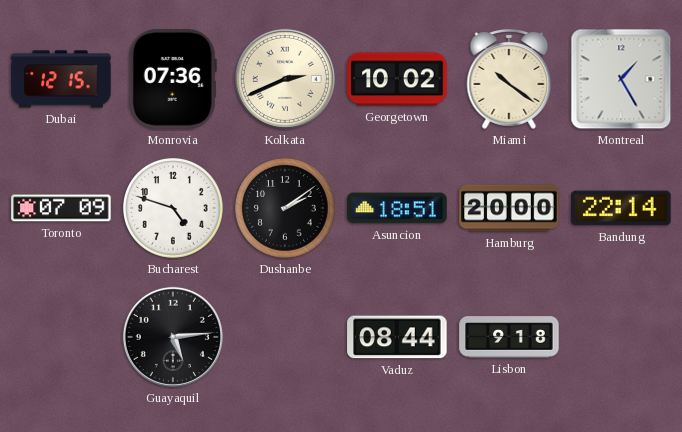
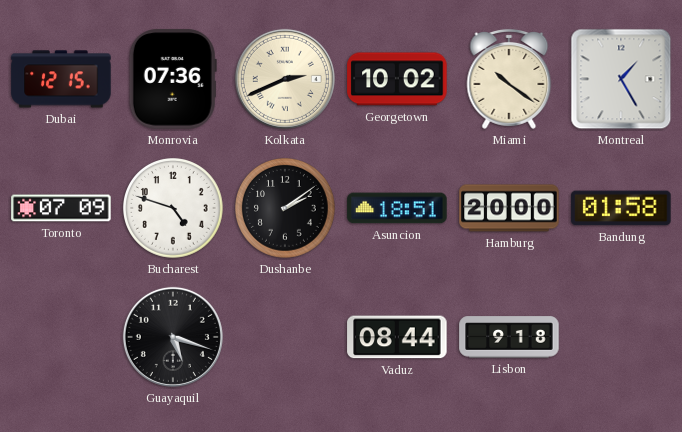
Bandung: 22:14 -> 01:58 (621, 208)
Guayaquil: 5:14 -> 5:18 (173, 337)
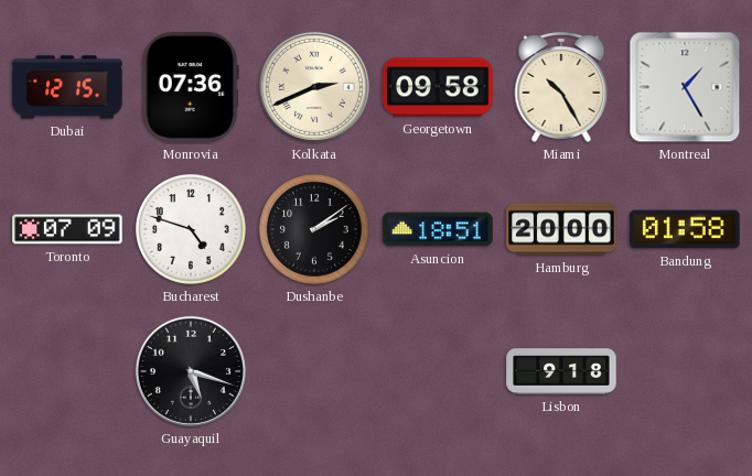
Georgetown: 10:02 -> 09:58 (438, 87)
Miami: 10:21 -> 10:25 (561, 87)
Vaduz: 08:44 -> none (397, 337)
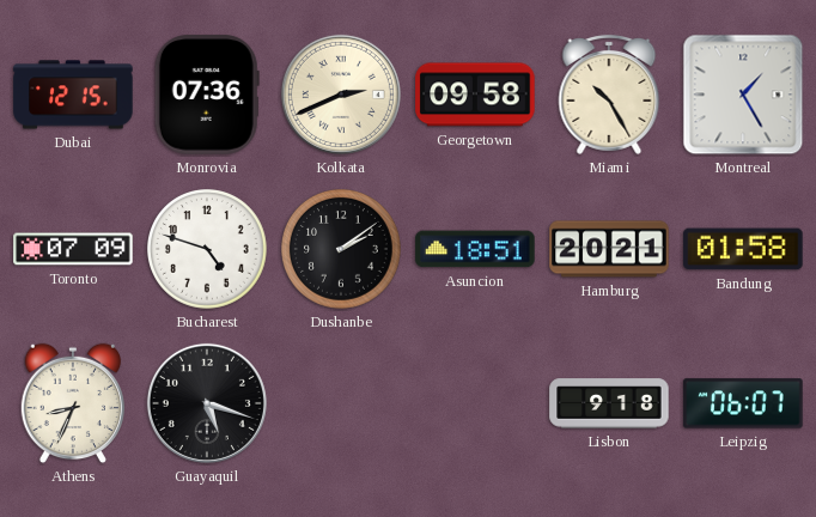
Hamburg: 20:00 -> 20:21 (609, 249)
Athens: none -> 8:34 (72, 403)
Leipzig: none -> 06:07 (743, 403)
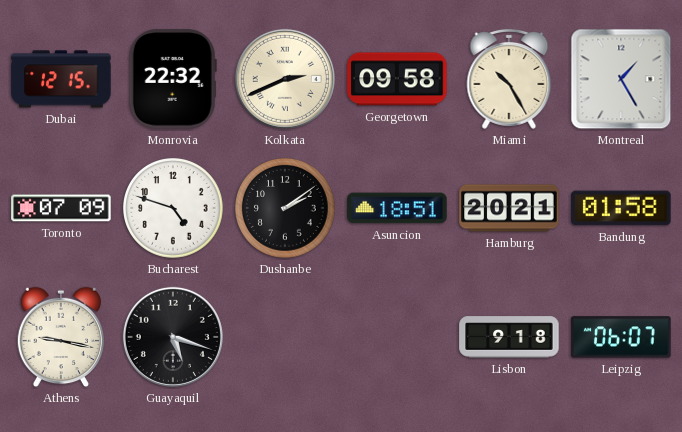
Monrovia: 07:36 -> 22:32 (173, 79)
Athens: 8:34 -> 9:17 (60, 337)
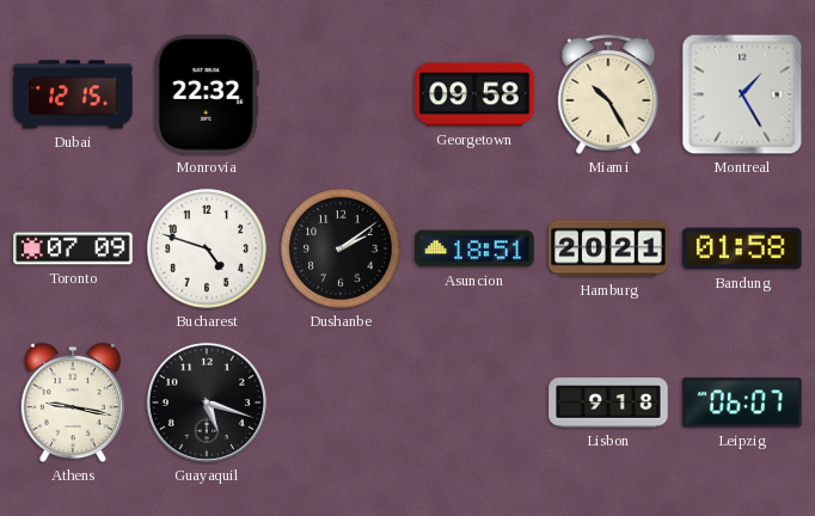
Kolkata: 2:41 -> none (285, 79)
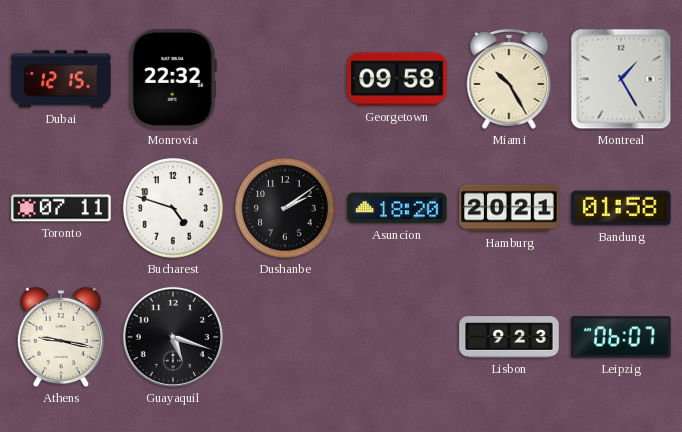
Toronto: 07:09 -> 07:11 (61, 208)
Asuncion: 18:51 -> 18:20 (397, 208)
Lisbon: 9:18 -> 9:23 (509, 337)
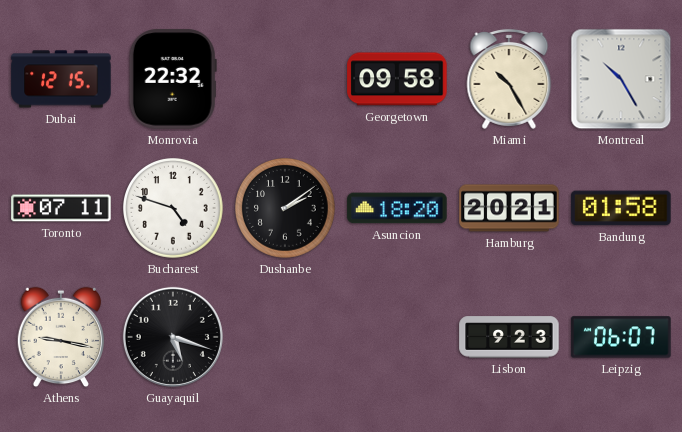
Montreal: 1:25 -> 10:25 (621, 79)
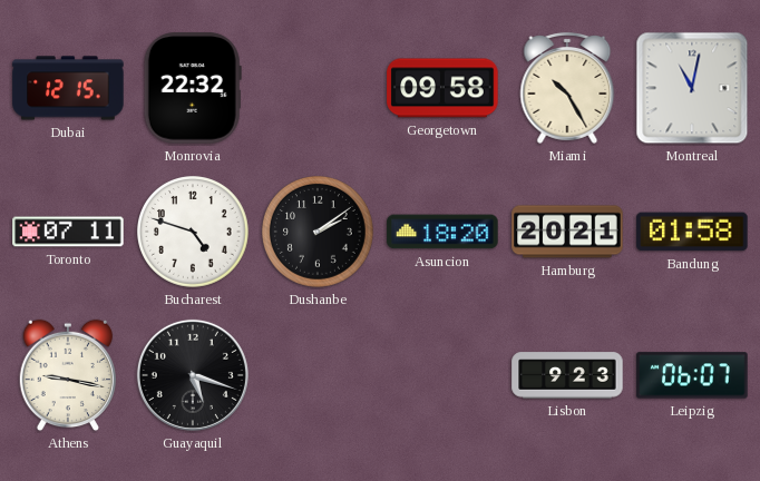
Montreal: 10:25 -> 11:02 (692, 88)
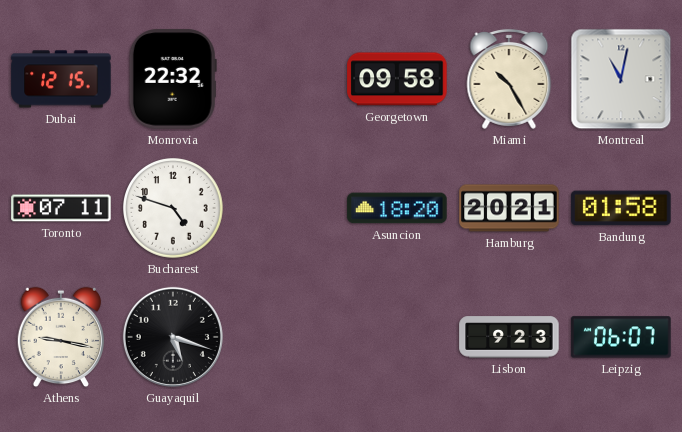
Dushanbe: 2:09 -> none (319, 233)
